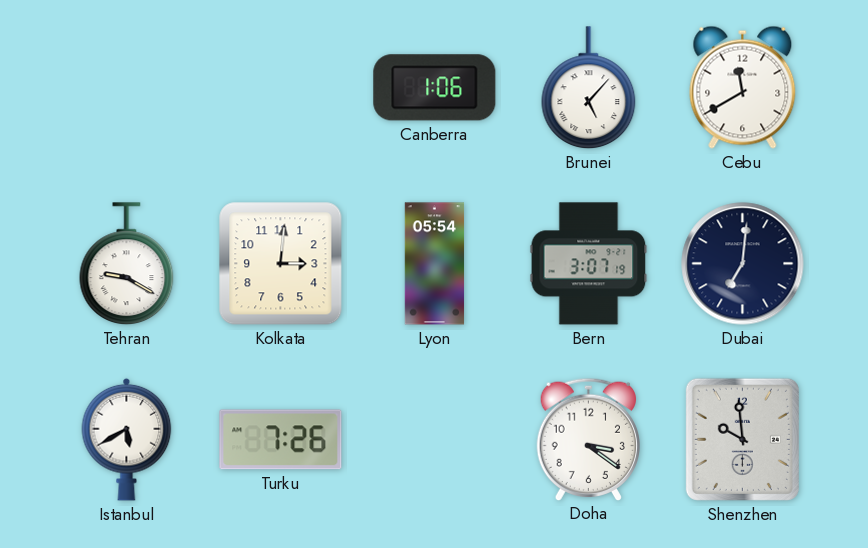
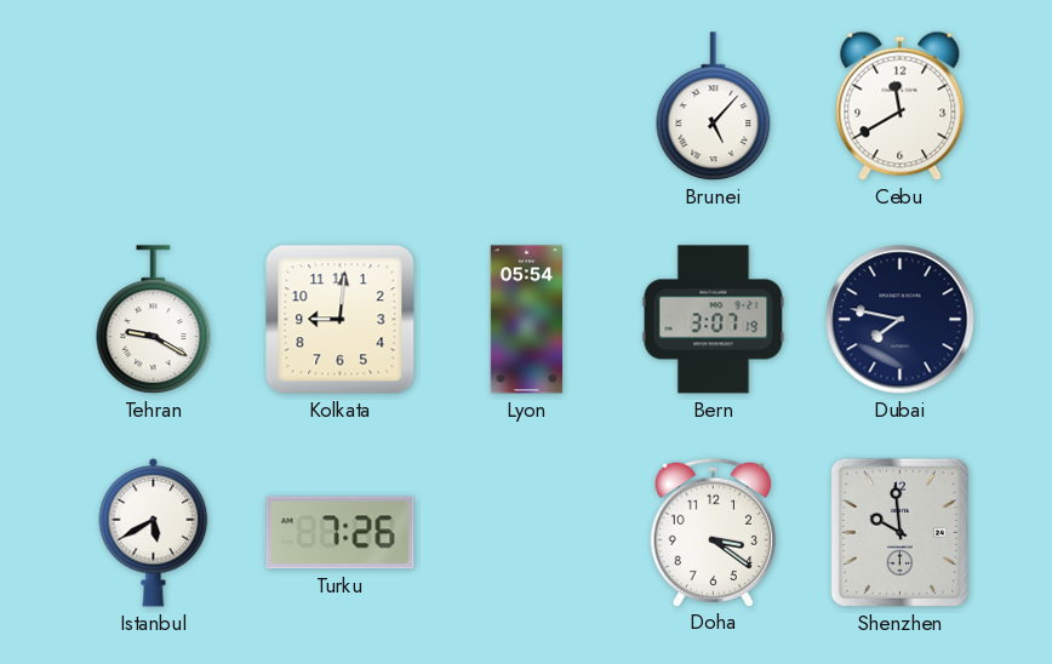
Canberra: 1:06 -> none (435, 88)
Kolkata: 3:01 -> 9:01 (341, 320)
Dubai: 7:01 -> 7:47 (901, 320)
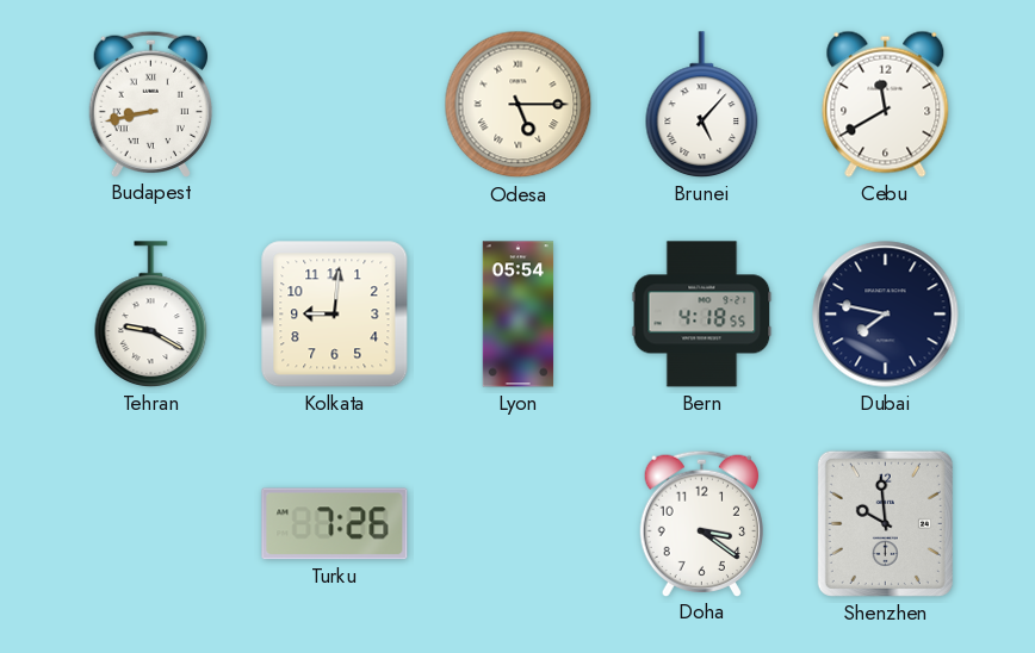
Budapest: none -> 8:43 (150, 104)
Odesa: none -> 5:15 (519, 105)
Bern: 3:07 -> 4:18 (702, 315)
Istanbul: 5:40 -> none (154, 532)
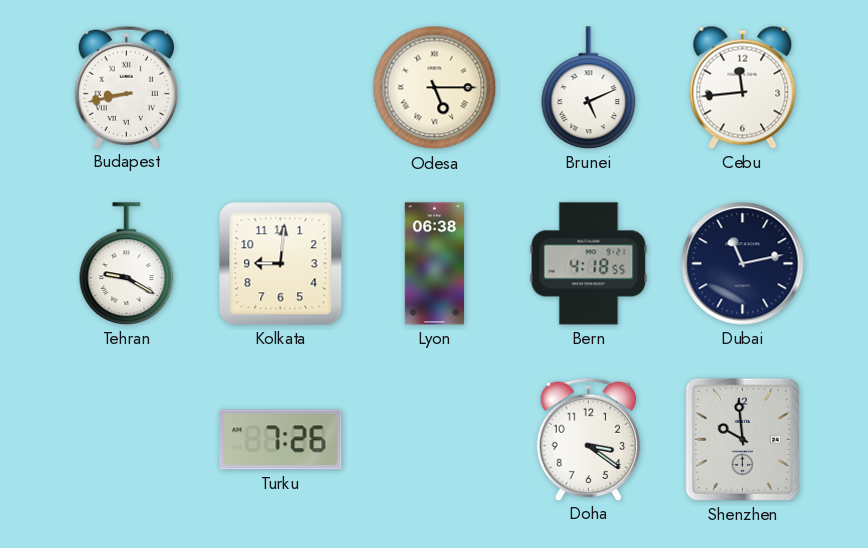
Brunei: 5:07 -> 5:11 (589, 88)
Cebu: 11:40 -> 11:44 (743, 87)
Lyon: 05:54 -> 06:38 (435, 264)
Dubai: 7:47 -> 11:13 (743, 264)
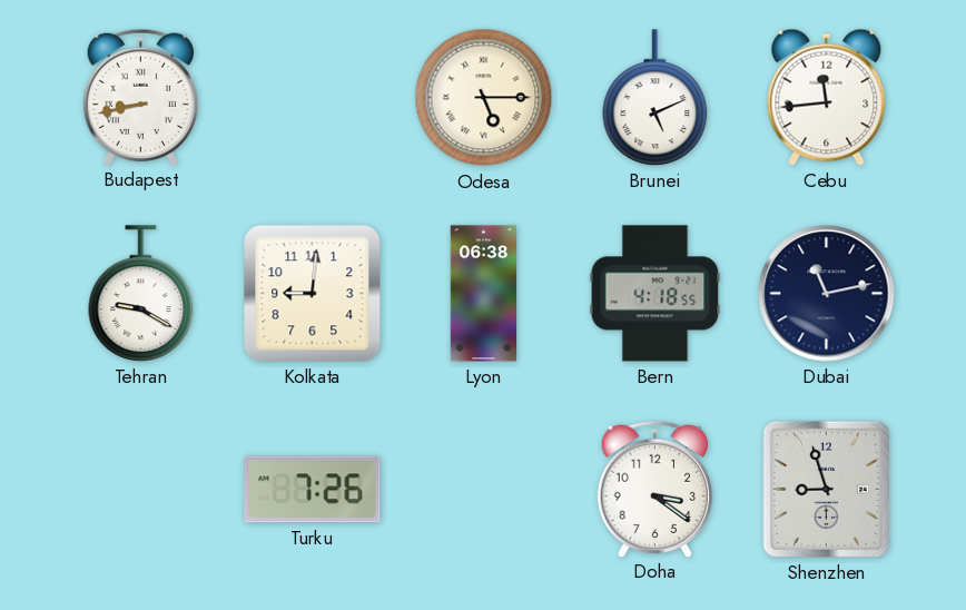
Shenzhen: 9:59 -> 8:57 (826, 489)
